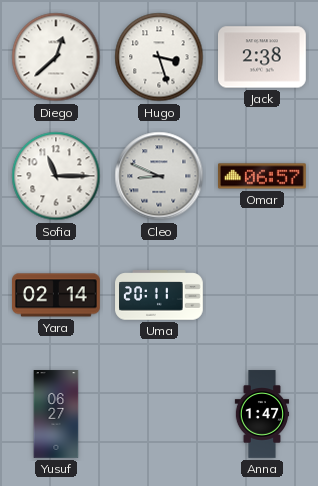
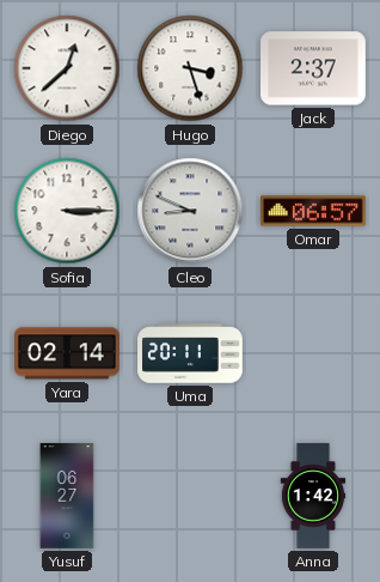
Jack: 2:38 -> 2:37 (314, 68)
Sofia: 11:15 -> 3:15 (67, 211)
Anna: 1:47 -> 1:42 (313, 496)
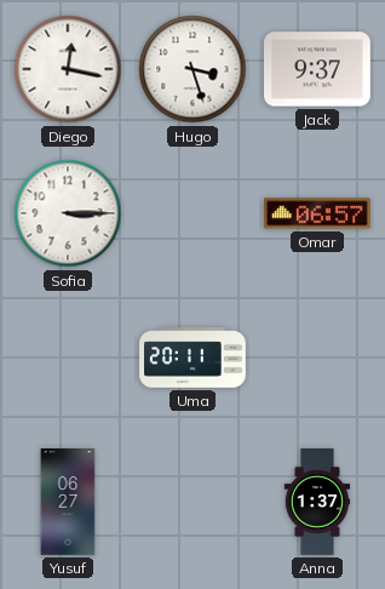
Diego: 12:38 -> 12:17 (68, 69)
Jack: 2:37 -> 9:37 (318, 69)
Cleo: 8:49 -> none (190, 211)
Yara: 02:14 -> none (68, 353)
Anna: 1:42 -> 1:37 (317, 502)
